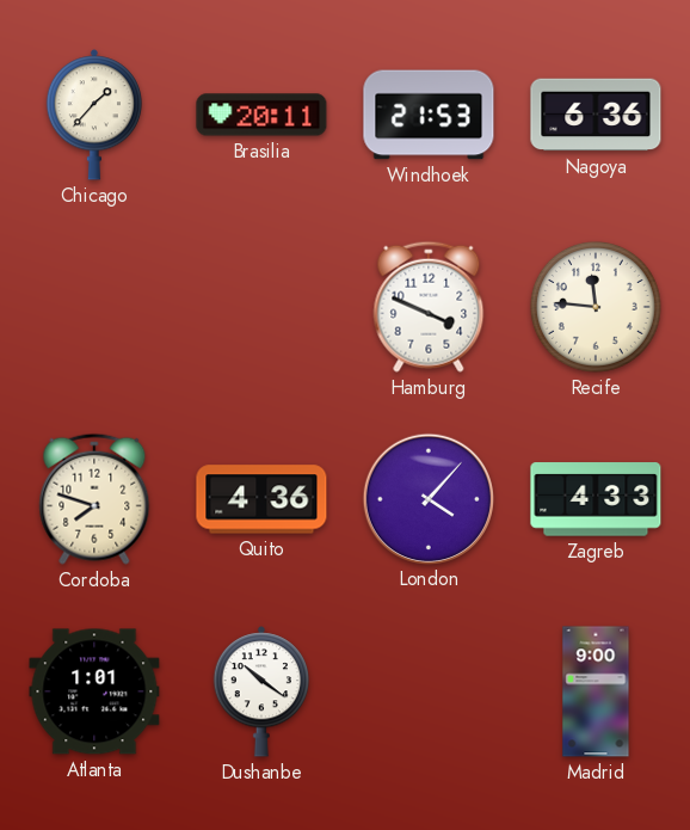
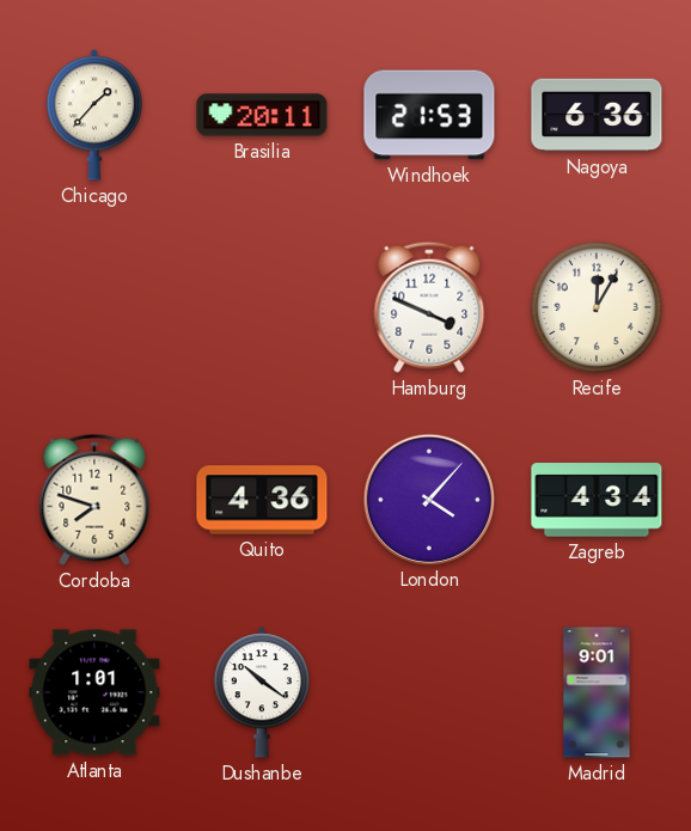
Recife: 11:46 -> 12:05 (597, 307)
Zagreb: 4:33 -> 4:34 (597, 500)
Madrid: 9:00 -> 9:01 (597, 692)
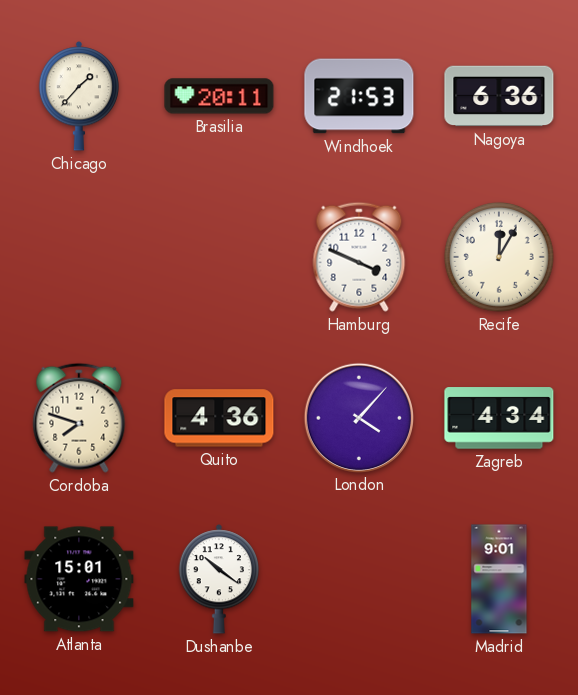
Atlanta: 1:01 -> 15:01 (79, 579)
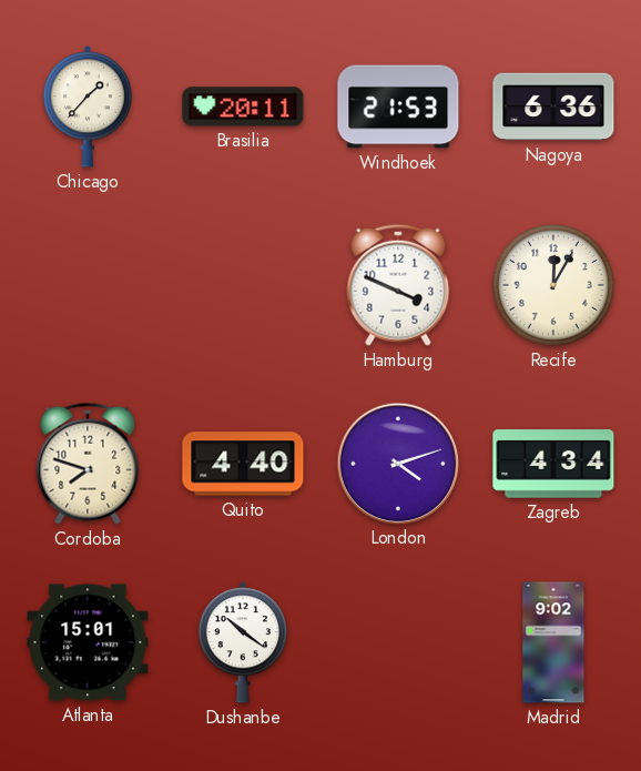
Quito: 4:36 -> 4:40 (243, 464)
London: 4:07 -> 4:12 (397, 463)
Madrid: 9:01 -> 9:02 (553, 642)
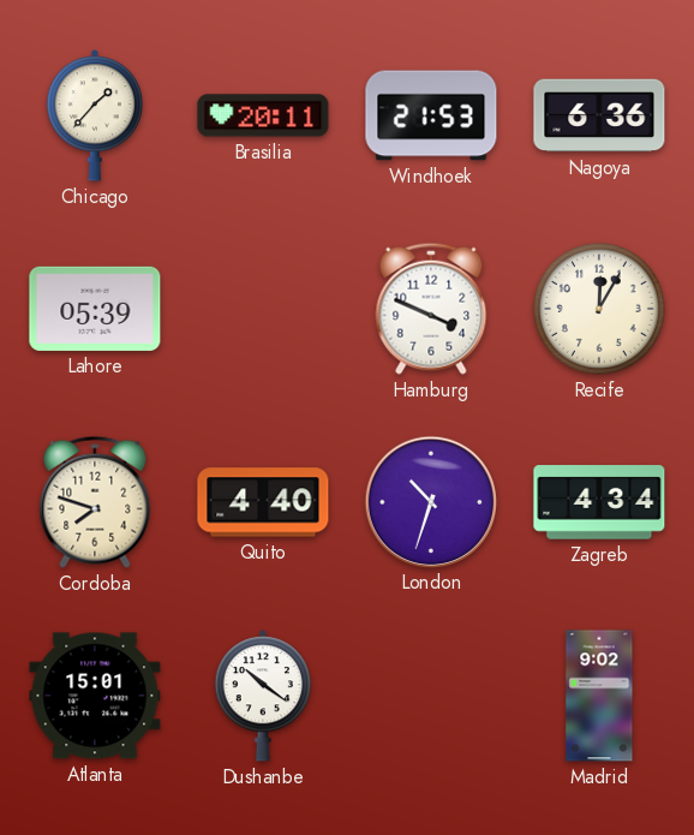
Lahore: none -> 05:39 (95, 309)
London: 4:12 -> 10:33 (430, 501)
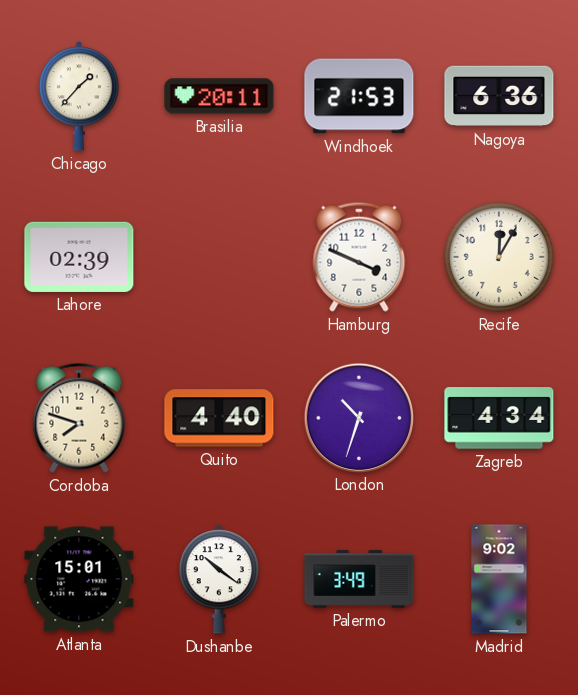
Lahore: 05:39 -> 02:39 (79, 257)
Palermo: none -> 3:49 (359, 579)
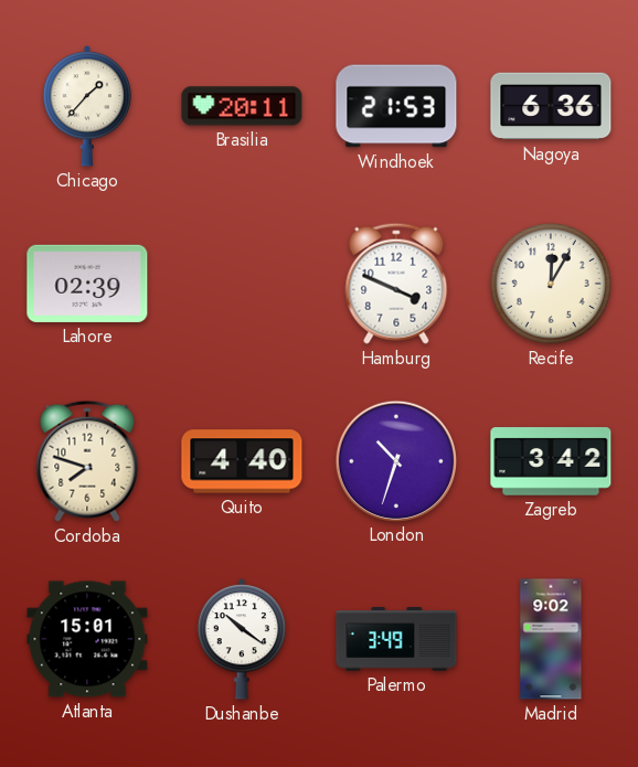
Zagreb: 4:34 -> 3:42 (551, 461)
